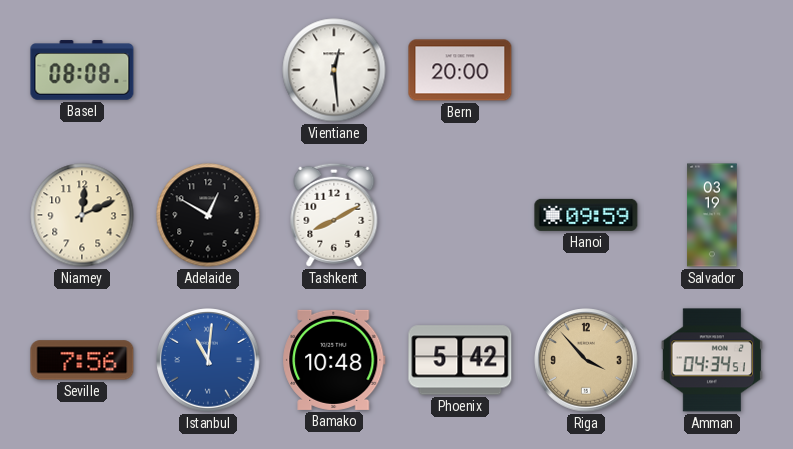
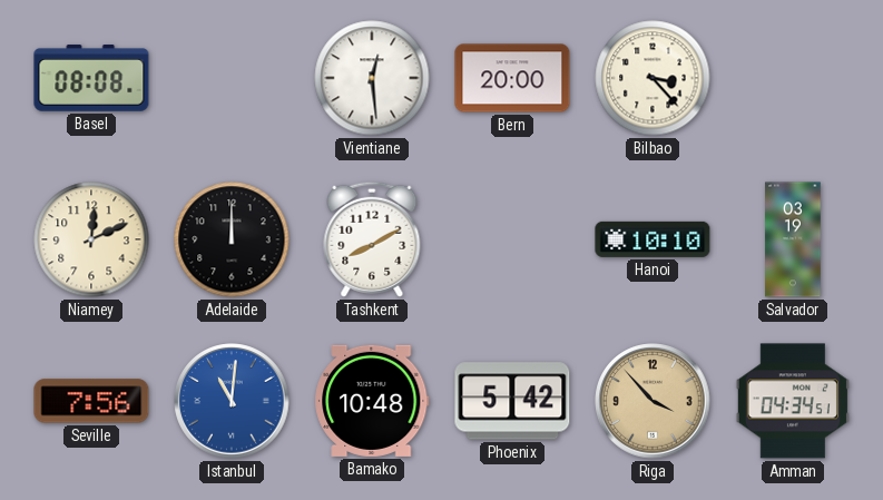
Bilbao: none -> 3:23 (653, 78)
Adelaide: 12:50 -> 12:00 (232, 239)
Hanoi: 09:59 -> 10:10 (653, 239)
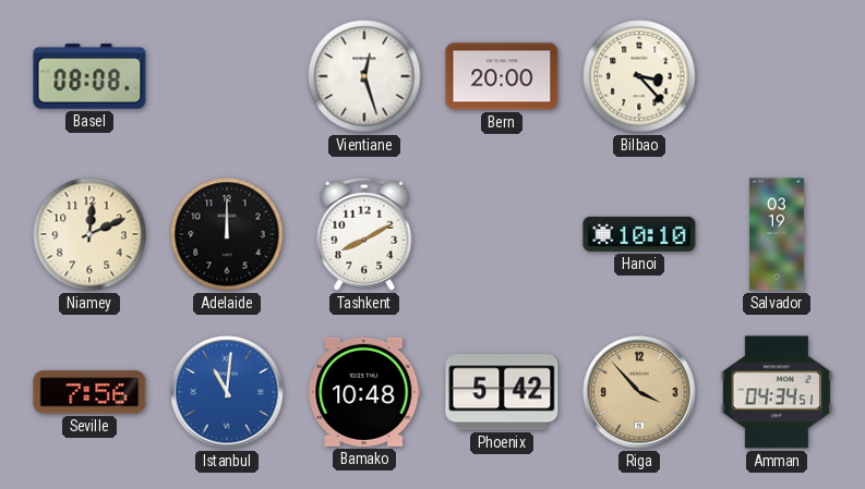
Vientiane: 12:29 -> 12:27 (364, 76)
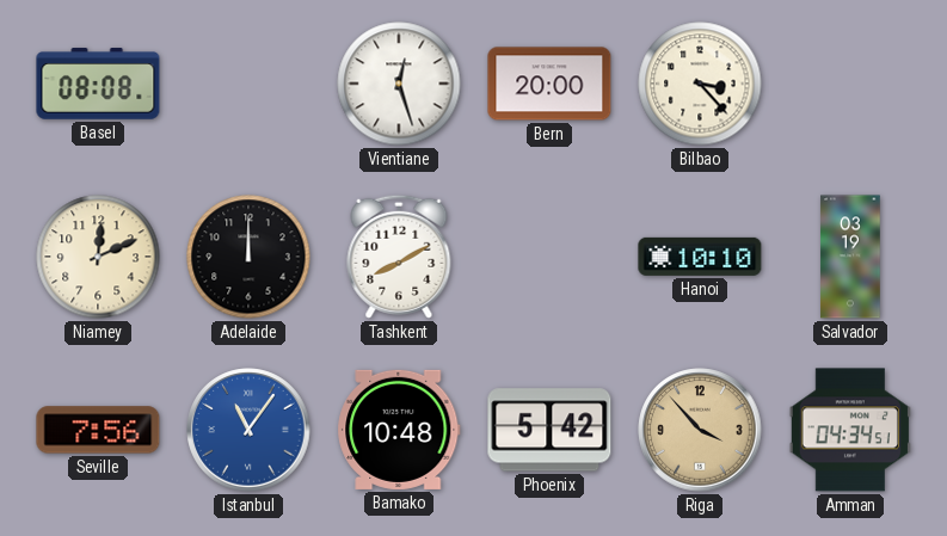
Istanbul: 11:01 -> 11:06 (248, 430)
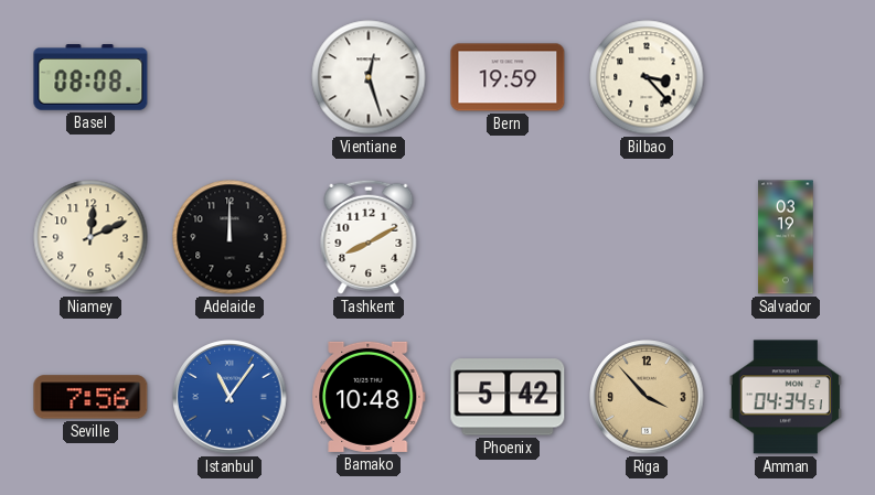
Bern: 20:00 -> 19:59 (508, 77)
Hanoi: 10:10 -> none (700, 257)
